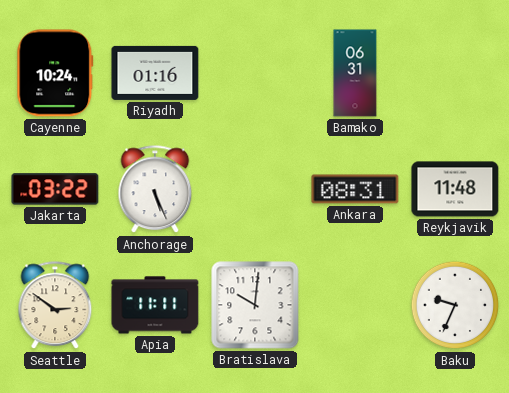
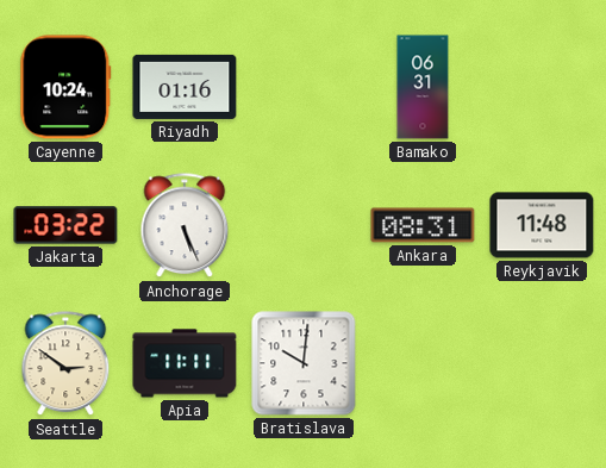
Baku: 9:34 -> none (455, 305)
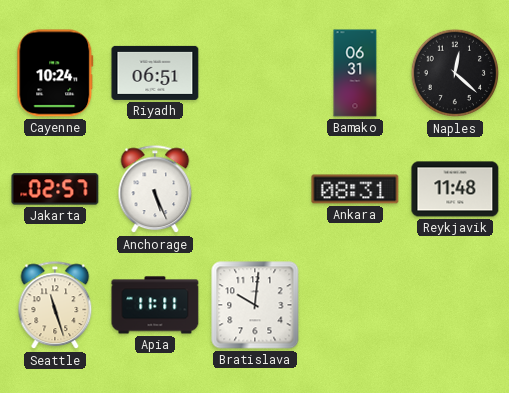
Riyadh: 01:16 -> 06:51 (155, 73)
Naples: none -> 12:22 (455, 73)
Jakarta: 03:22 -> 02:57 (55, 189)
Seattle: 2:51 -> 11:27 (55, 306)
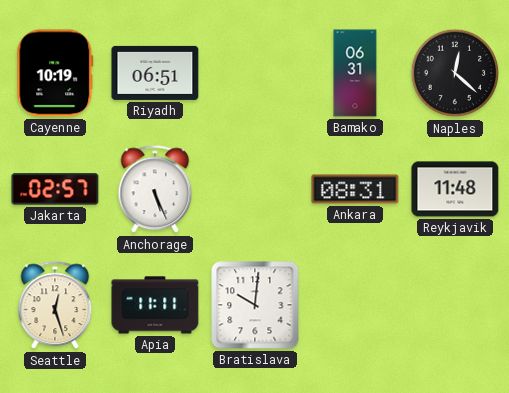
Cayenne: 10:24 -> 10:19 (55, 73)
Seattle: 11:27 -> 12:27 (55, 306)
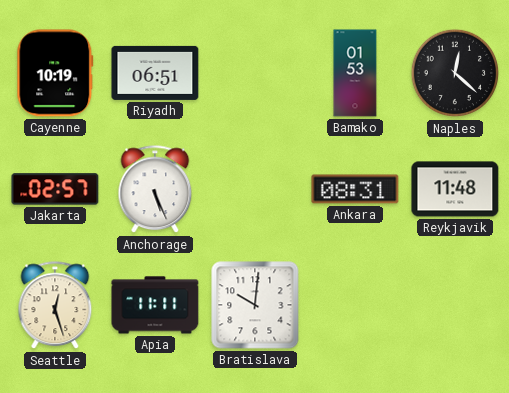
Bamako: 06:31 -> 01:53 (355, 73)
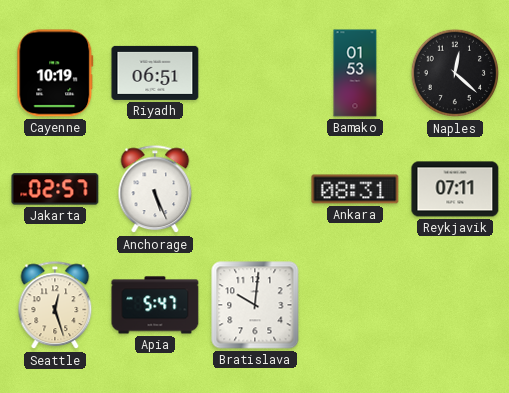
Reykjavik: 11:48 -> 07:11 (455, 189)
Apia: 11:11 -> 5:47 (155, 305)
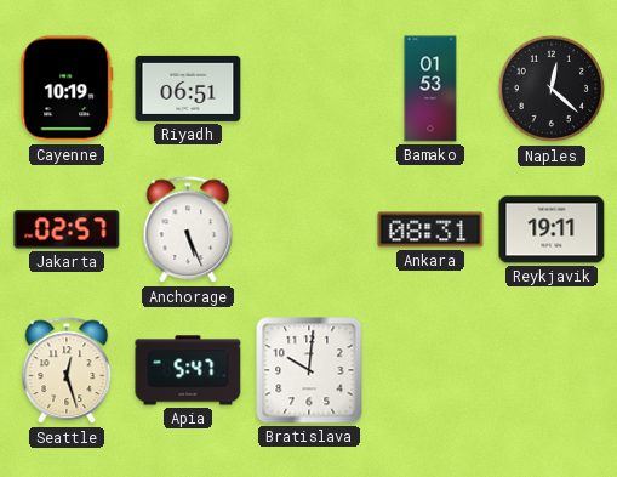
Reykjavik: 07:11 -> 19:11 (552, 229)
